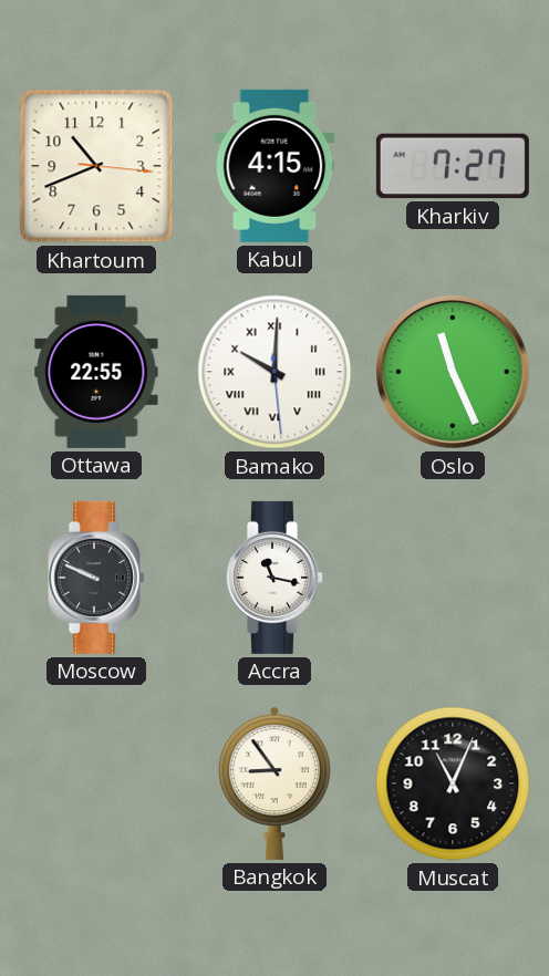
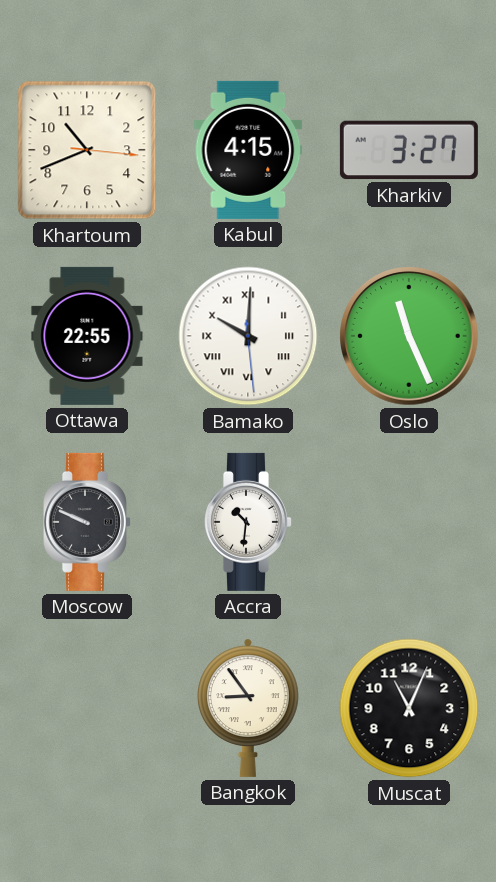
Kharkiv: 7:27 -> 3:27 (409, 150)
Accra: 11:17 -> 10:31 (249, 522)
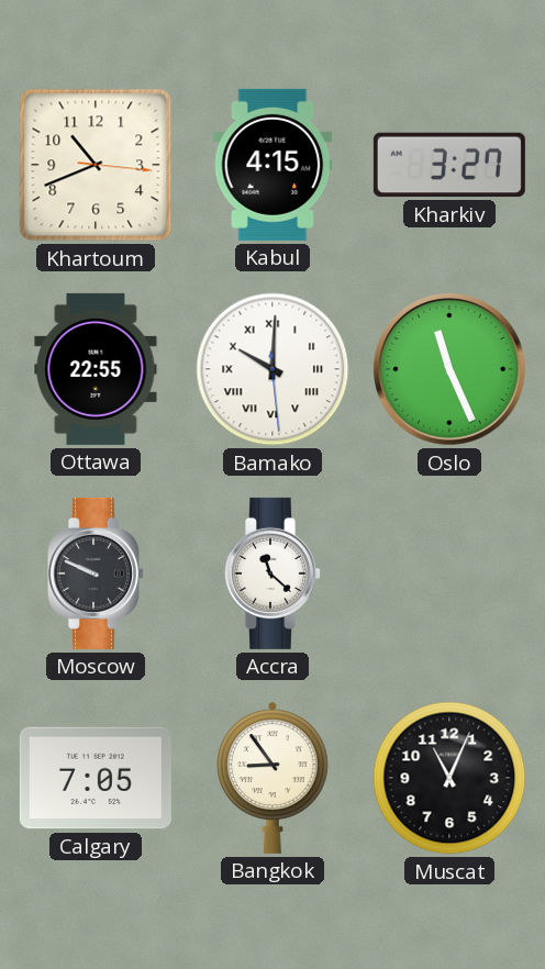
Accra: 10:31 -> 11:22 (274, 573)
Calgary: none -> 7:05 (96, 778)
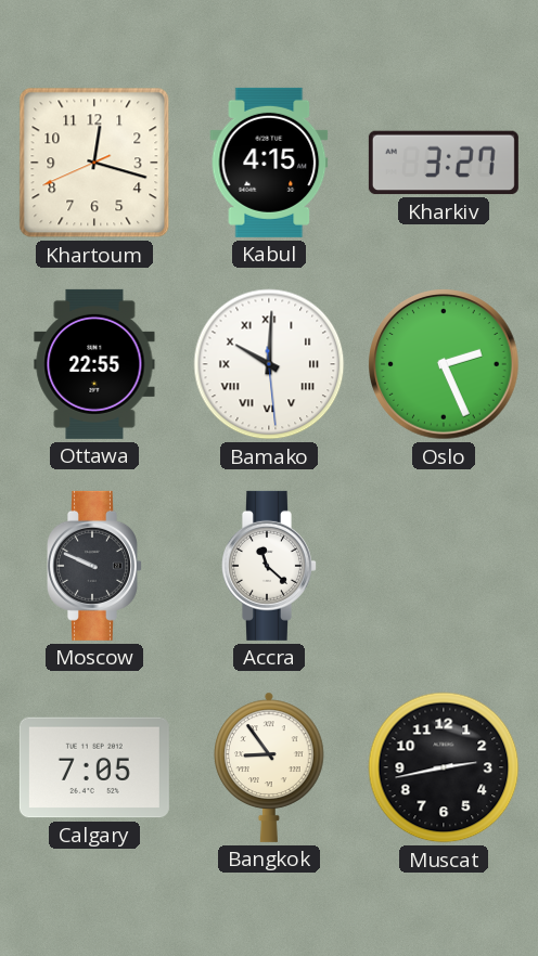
Khartoum: 10:41 -> 12:17 (94, 163)
Oslo: 11:26 -> 2:26 (445, 365)
Muscat: 11:04 -> 2:43 (444, 767)
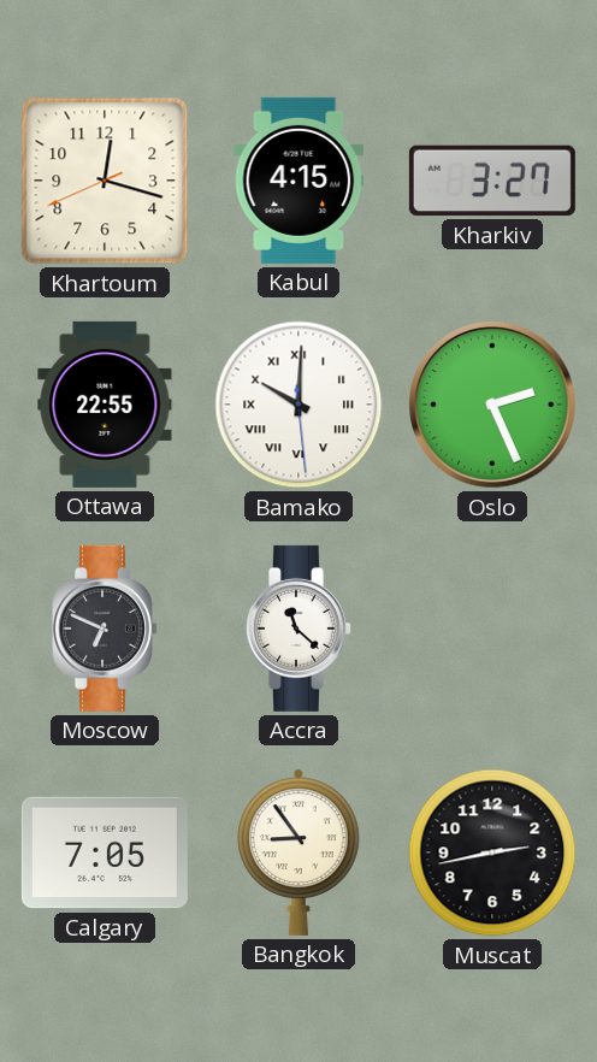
Moscow: 9:49 -> 6:49 (106, 629)
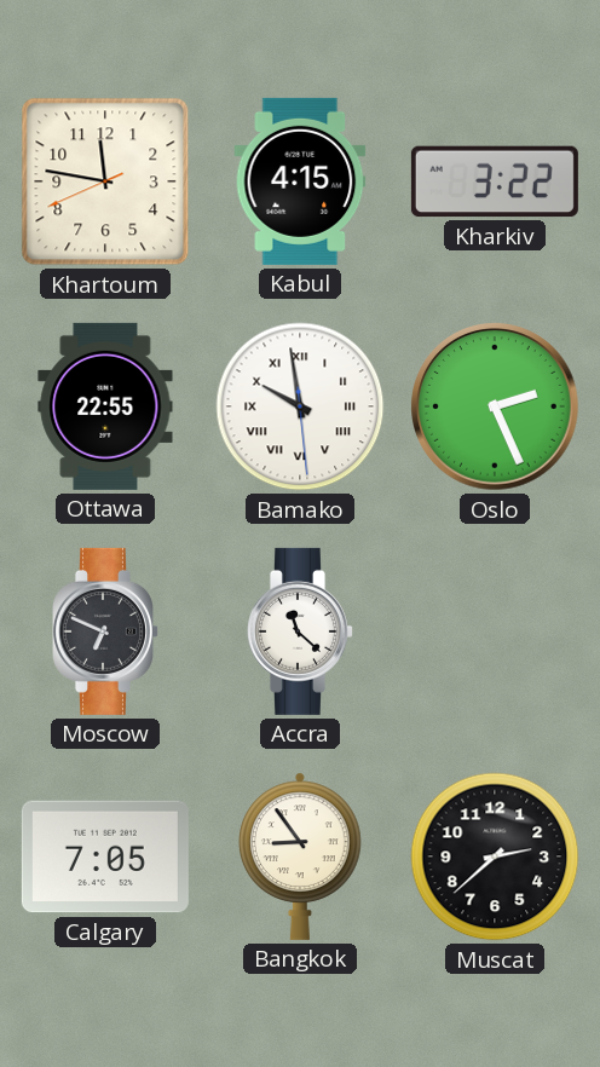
Khartoum: 12:17 -> 11:46 (105, 181)
Kharkiv: 3:27 -> 3:22 (495, 181)
Bamako: 10:00 -> 9:58 (300, 406)
Muscat: 2:43 -> 2:38 (495, 857)
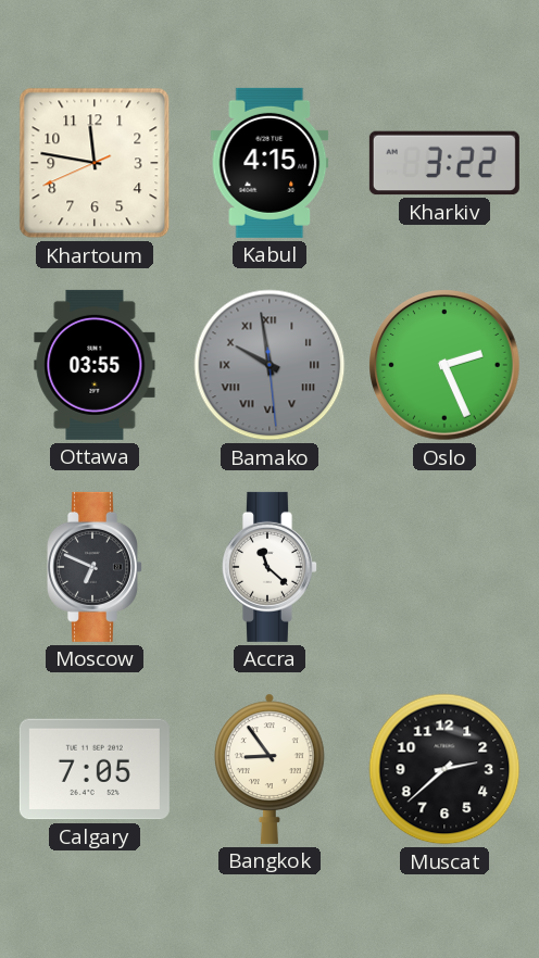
Ottawa: 22:55 -> 03:55 (95, 365)
Bamako dial: white -> grey (269, 365)
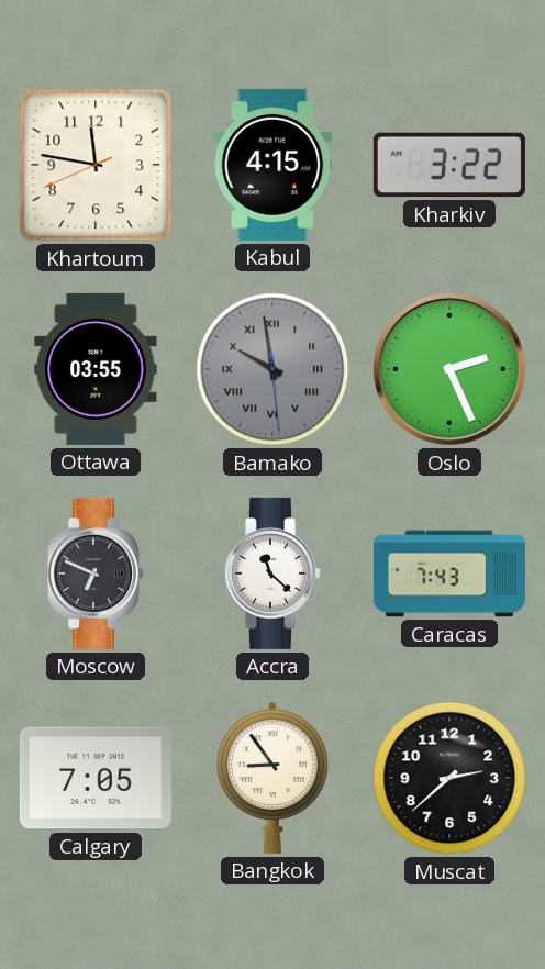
Caracas: none -> 7:43 (449, 573)
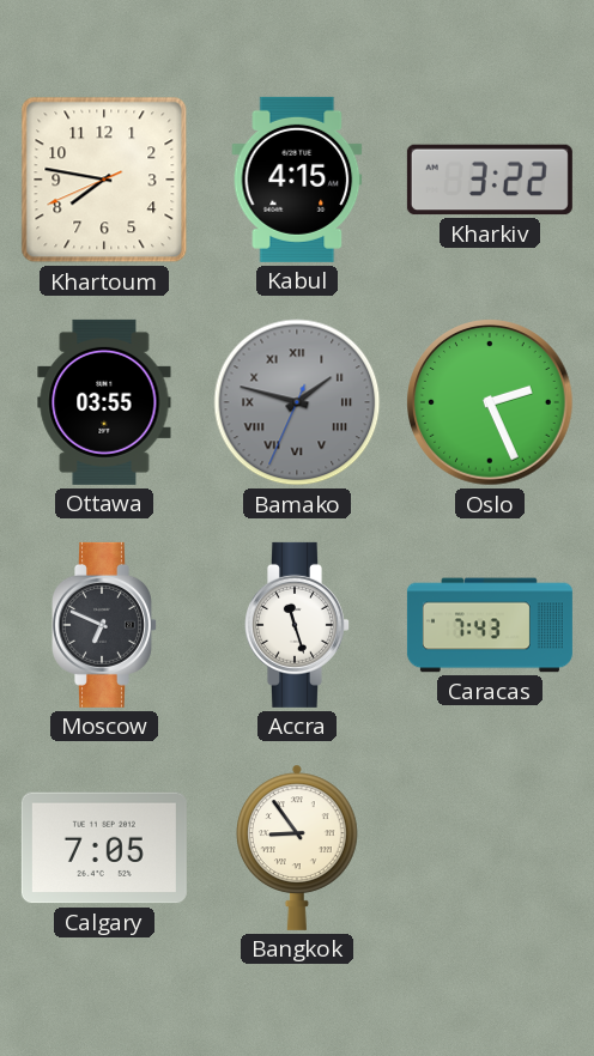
Khartoum: 11:46 -> 7:46 (104, 180)
Bamako: 9:58 -> 1:47 (297, 402)
Accra: 11:22 -> 11:27 (298, 625)
Muscat: 2:38 -> none (449, 778)
